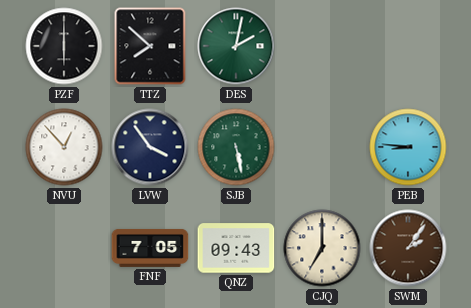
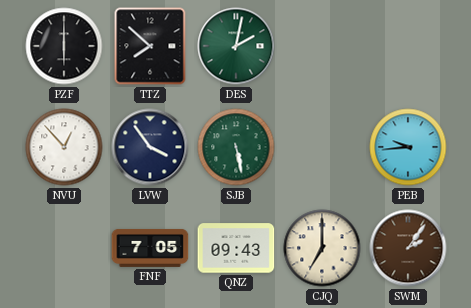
PEB: 8:46 -> 9:44 (408, 147)
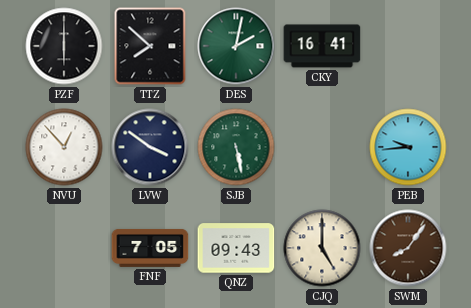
CKY: none -> 16:41 (322, 46)
LVW: 3:54 -> 3:51 (150, 147)
CJQ: 7:00 -> 5:00 (322, 248)
SWM: 2:06 -> 8:06 (408, 248)
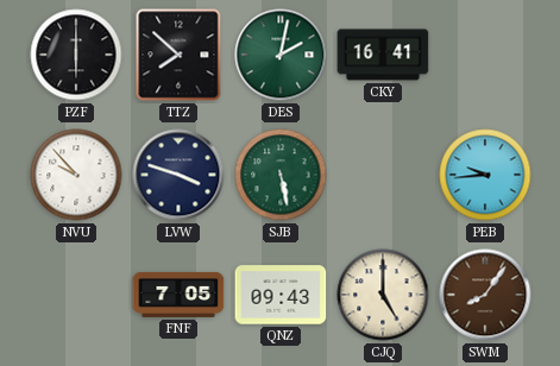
NVU: 12:53 -> 9:53 (76, 175)
LVW: 3:51 -> 3:48 (178, 175)
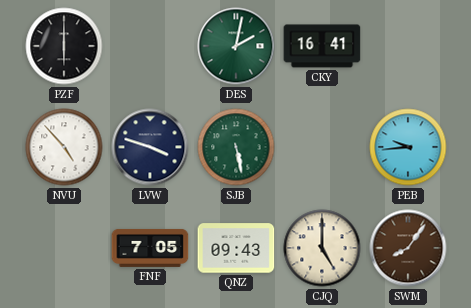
TTZ: 7:52 -> none (178, 55)
NVU: 9:53 -> 4:53 (64, 147)
